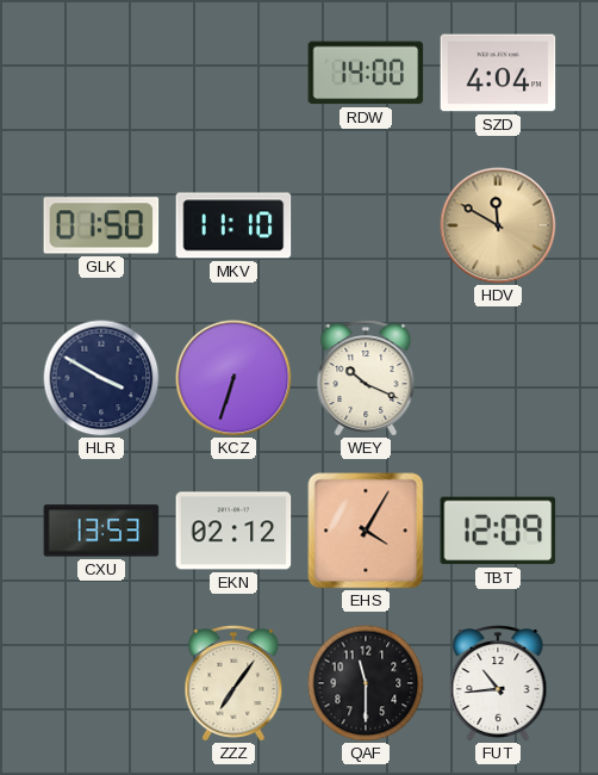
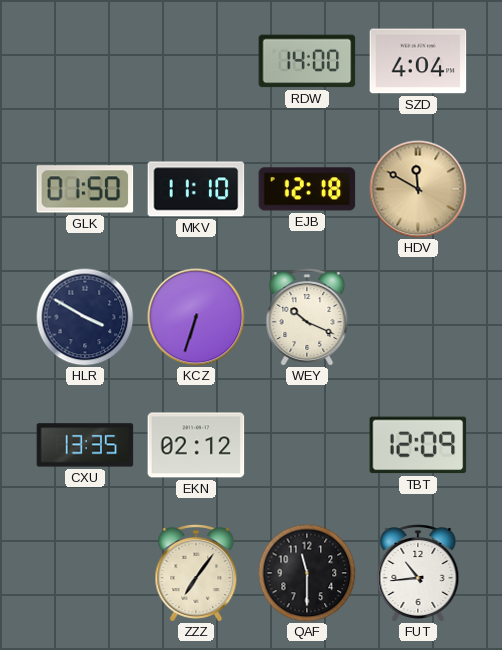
EJB: none -> 12:18 (307, 189)
CXU: 13:53 -> 13:35 (85, 445)
EHS: 4:05 -> none (366, 531)
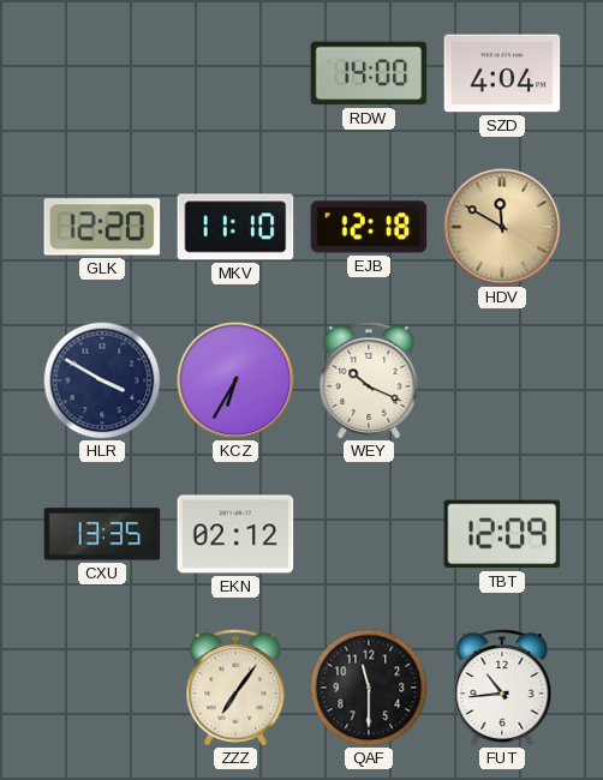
GLK: 01:50 -> 12:20 (102, 227)
KCZ: 6:33 -> 6:35 (235, 380)
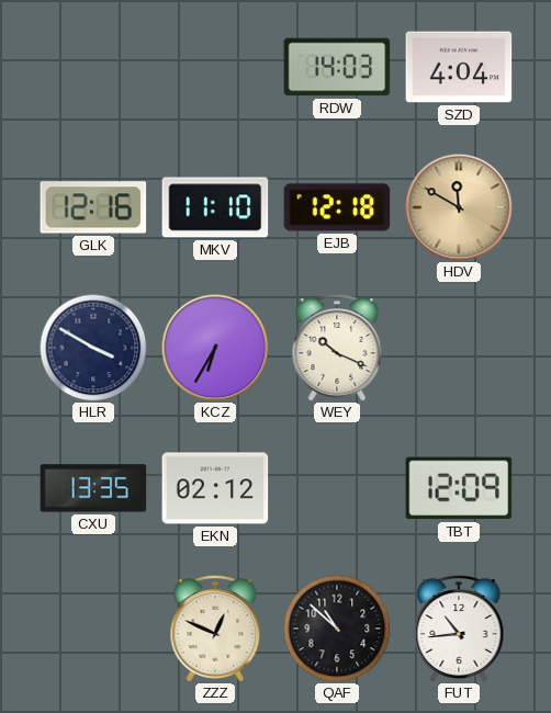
RDW: 14:00 -> 14:03 (337, 67)
GLK: 12:20 -> 12:16 (93, 207)
ZZZ: 7:06 -> 12:49 (215, 629)
QAF: 11:30 -> 10:52 (337, 629)
